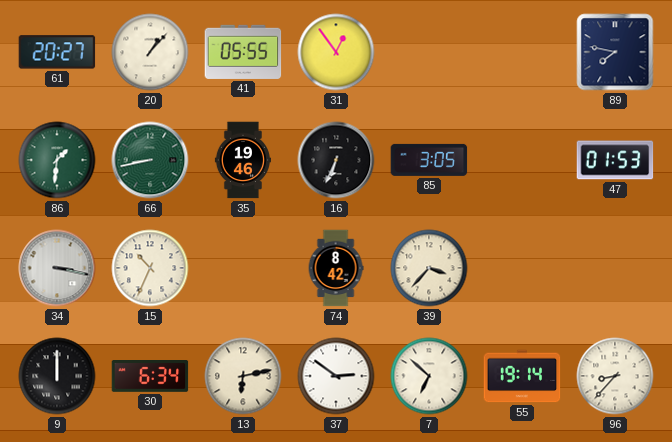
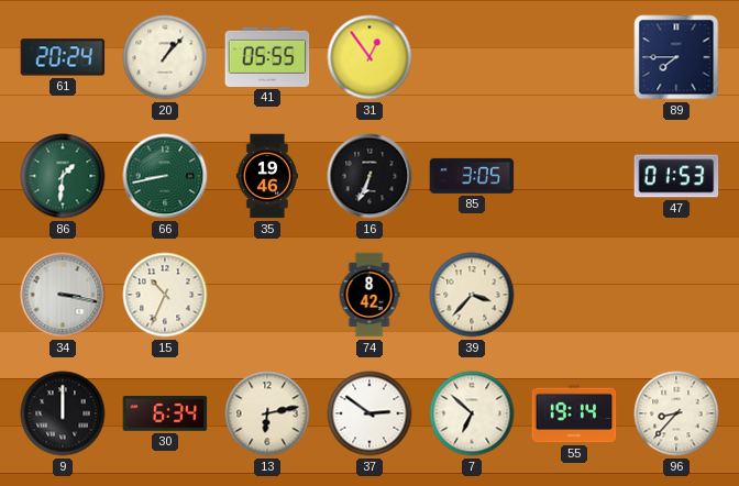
61: 20:27 -> 20:24 (63, 57)
89: 7:47 -> 7:45 (676, 57)
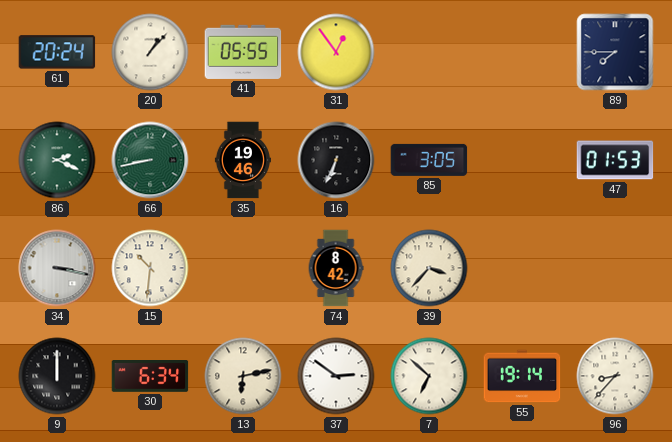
86: 1:31 -> 2:19 (57, 160)
15: 10:34 -> 10:31 (150, 268)
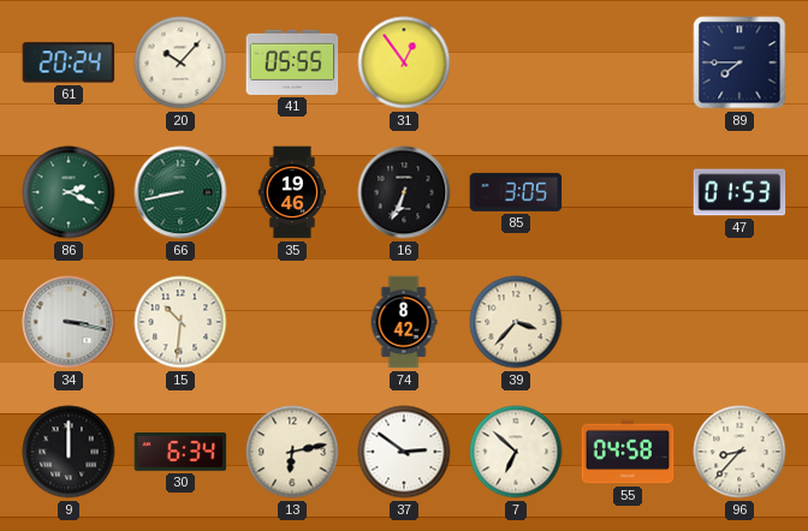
20: 1:07 -> 10:07 (180, 62)
55: 19:14 -> 04:58 (628, 452)
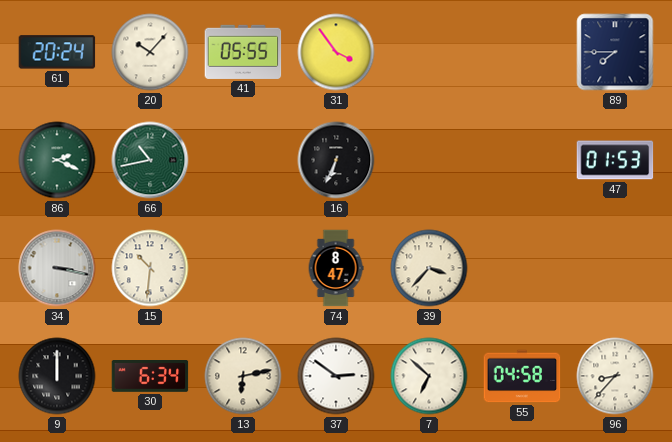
31: 12:54 -> 3:54 (336, 52)
66: 8:43 -> 10:43 (150, 160)
35: 19:46 -> none (292, 192)
85: 3:05 -> none (516, 192)
74: 8:42 -> 8:47 (336, 268)
